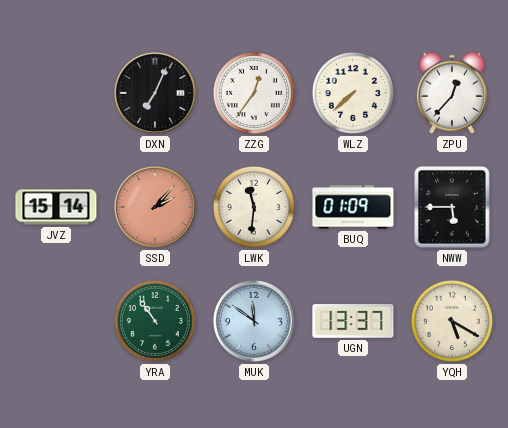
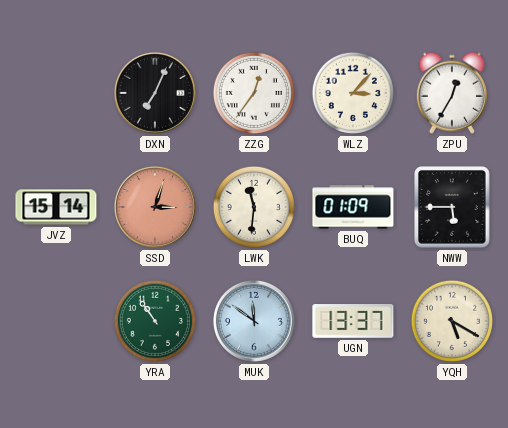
WLZ: 7:38 -> 3:07 (353, 93)
ZPU: 12:37 -> 12:35 (452, 93)
SSD: 2:07 -> 3:03 (155, 207)
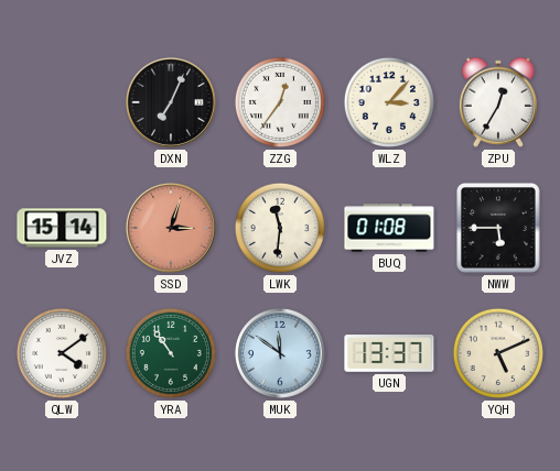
BUQ: 01:09 -> 01:08 (389, 228)
QLW: none -> 4:09 (62, 353)
YQH: 5:20 -> 5:11 (498, 353)
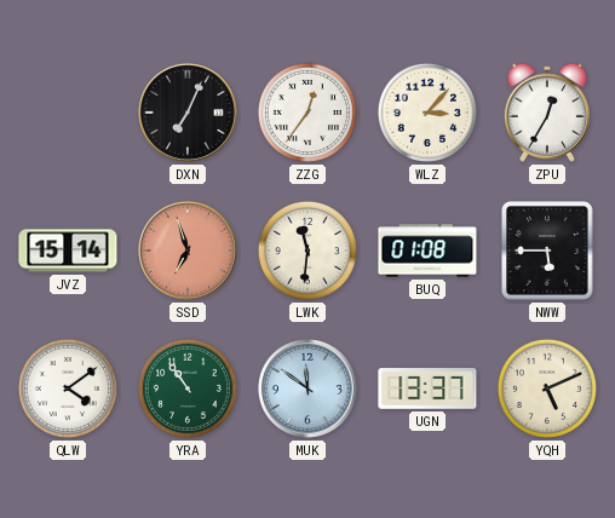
SSD: 3:03 -> 6:57 (188, 251)
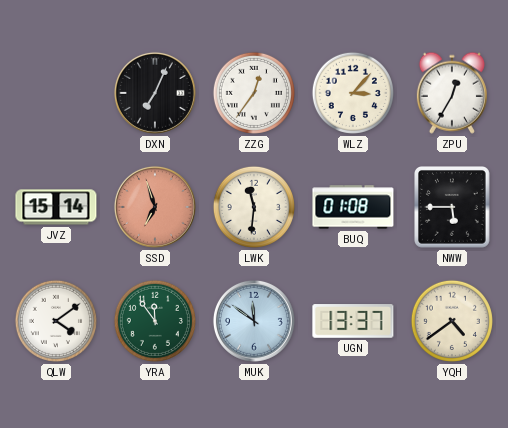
YRA: 10:54 -> 11:54 (155, 321)
YQH: 5:11 -> 4:39 (452, 321)
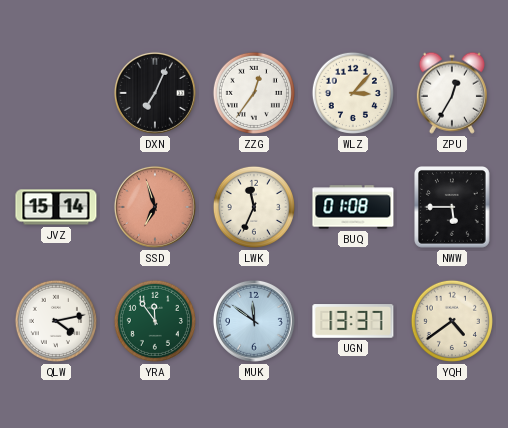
LWK: 11:31 -> 11:34 (254, 207)
QLW: 4:09 -> 4:13 (56, 321)
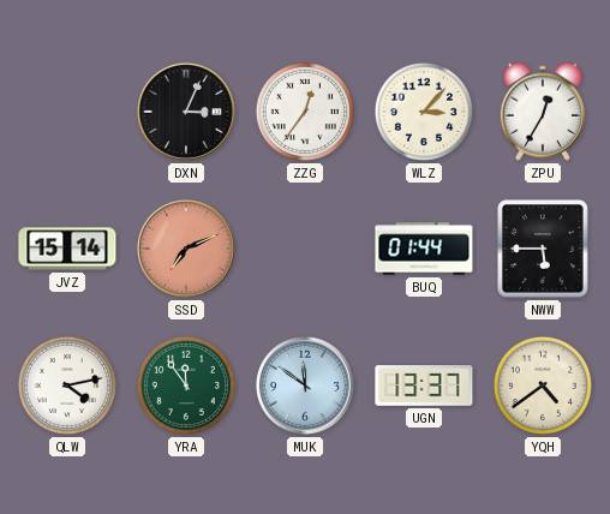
DXN: 7:04 -> 3:04 (186, 112)
SSD: 6:57 -> 7:11 (186, 249)
LWK: 11:34 -> none (254, 207)
BUQ: 01:08 -> 01:44 (424, 249)
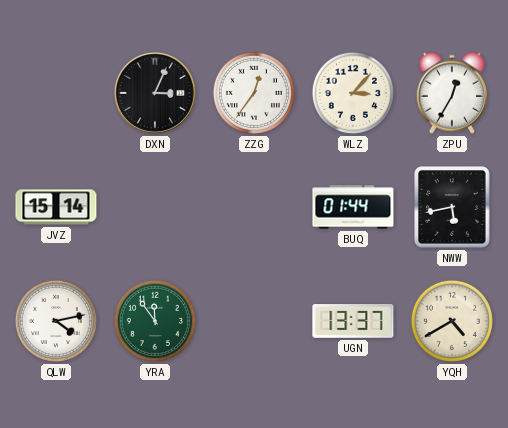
SSD: 7:11 -> none (186, 249)
NWW: 5:45 -> 5:43 (453, 208)
MUK: 11:51 -> none (305, 385)
YQH: 4:39 -> 4:40 (452, 321)
